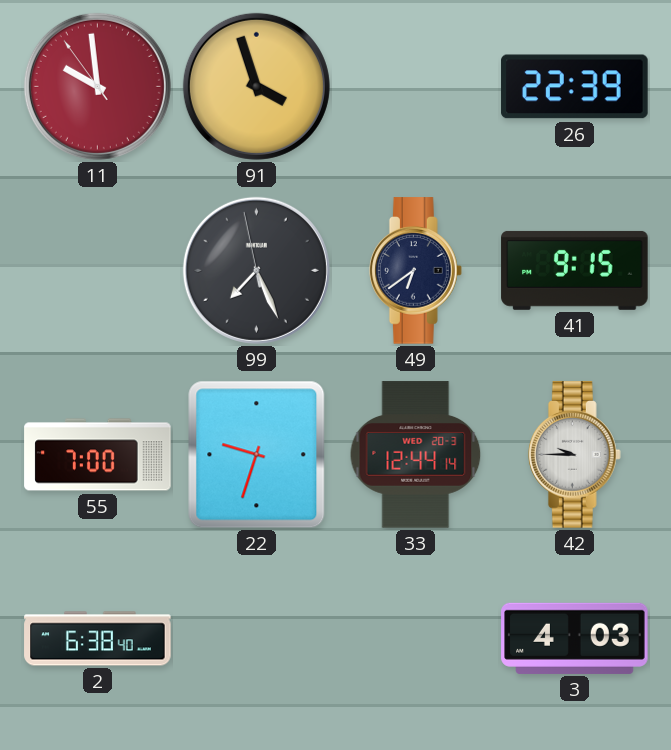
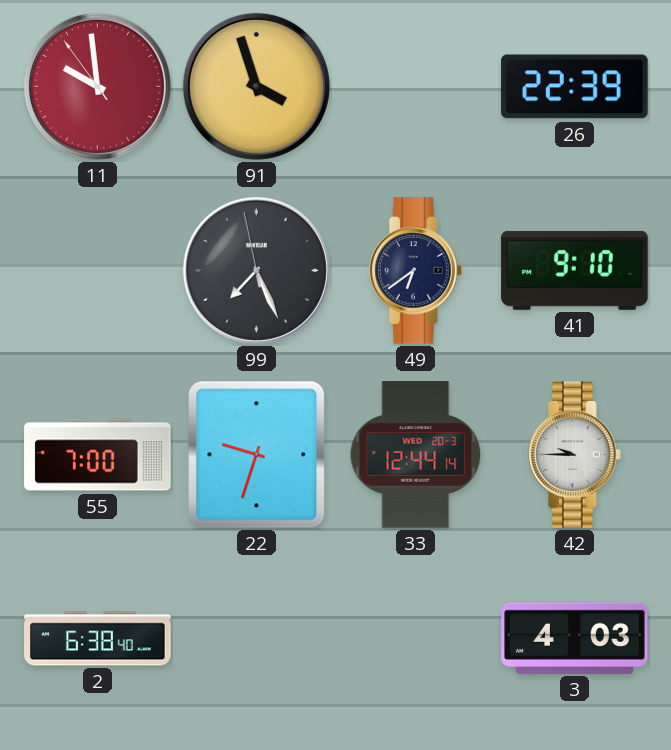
41: 9:15 -> 9:10 (575, 270)
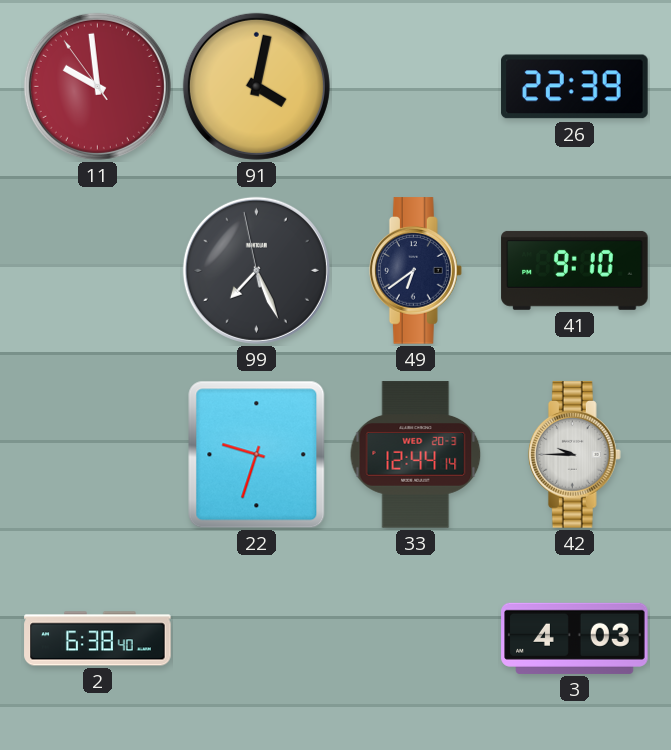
91: 3:57 -> 4:02 (256, 86)
55: 7:00 -> none (98, 455)
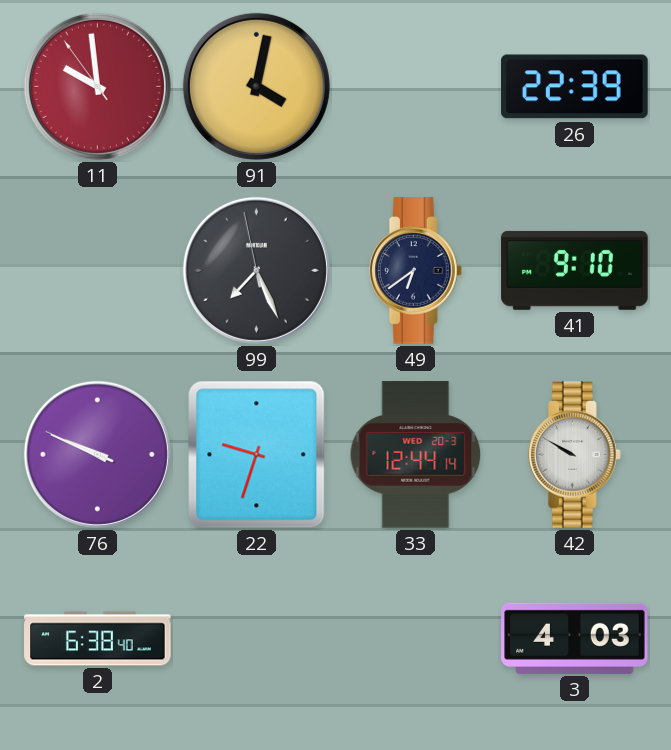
76: none -> 9:48 (97, 454)
42: 9:45 -> 9:50 (574, 455)
